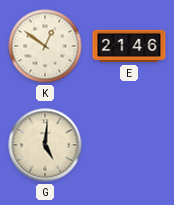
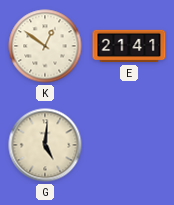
E: 21:46 -> 21:41 (129, 46)
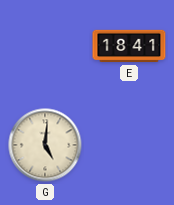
K: 12:51 -> none (45, 46)
E: 21:41 -> 18:41 (129, 46)
